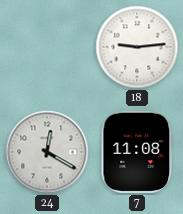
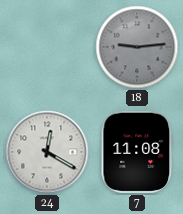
18 dial: white -> grey (137, 47)
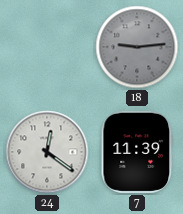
24: 12:20 -> 12:21 (47, 152)
7: 11:08 -> 11:39 (137, 152)
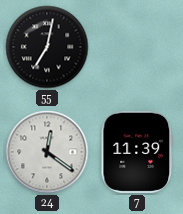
55: none -> 7:02 (47, 47)
18: 9:14 -> none (137, 47)
